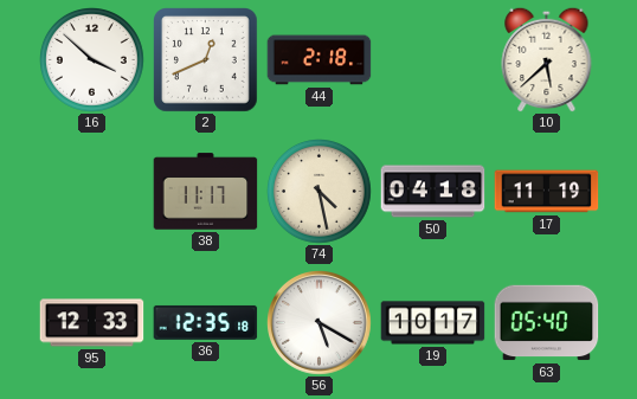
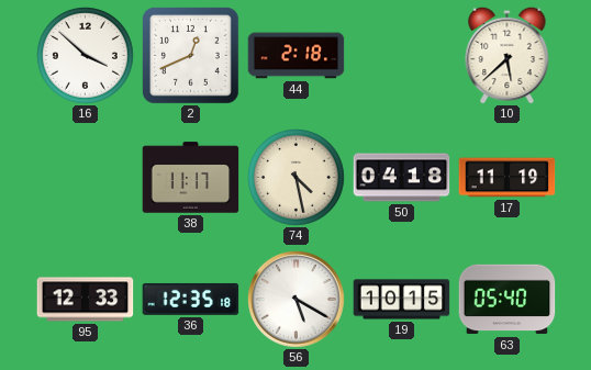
19: 10:17 -> 10:15 (402, 300)
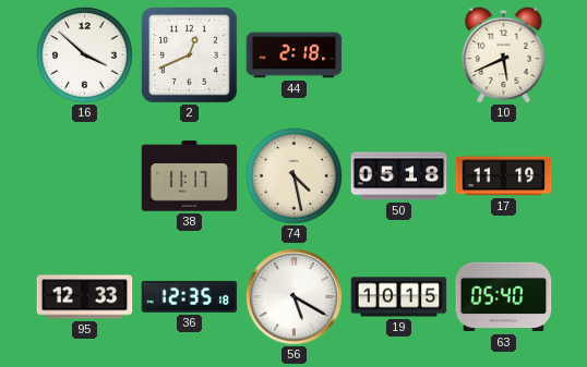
10: 5:38 -> 5:41 (504, 54)
50: 04:18 -> 05:18 (399, 176)
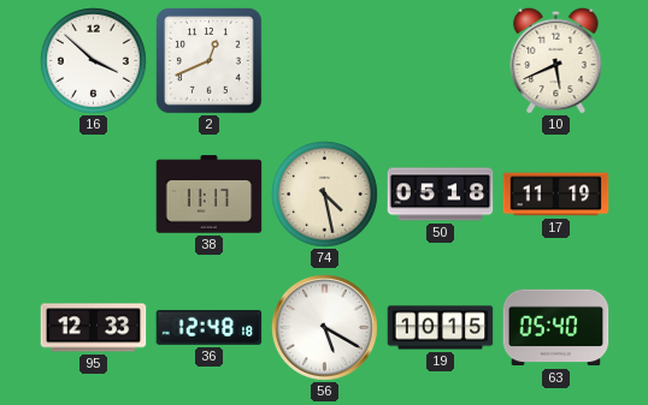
44: 2:18 -> none (295, 56)
36: 12:35 -> 12:48 (210, 327)
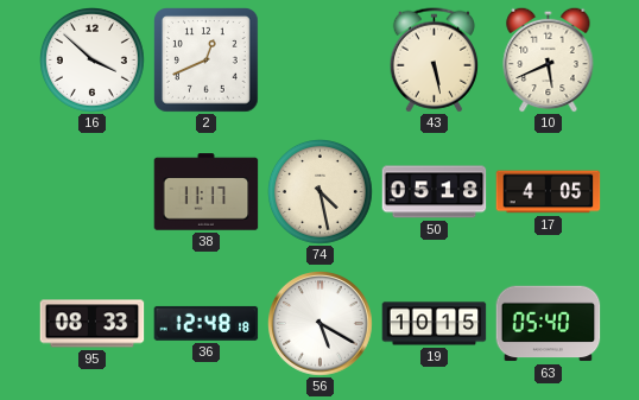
43: none -> 5:28 (434, 61)
17: 11:19 -> 4:05 (549, 192)
95: 12:33 -> 08:33 (93, 324)
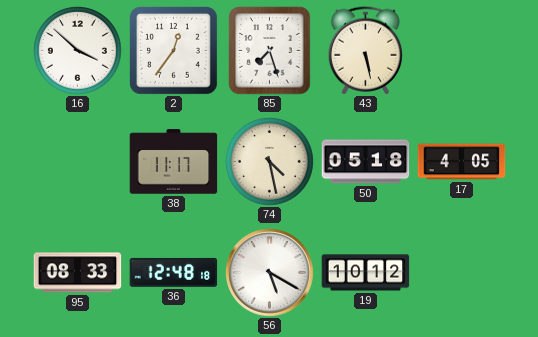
2: 12:41 -> 12:36 (174, 51)
85: none -> 7:27 (270, 51)
10: 5:41 -> none (549, 59)
19: 10:15 -> 10:12 (366, 273)
63: 05:40 -> none (549, 324)
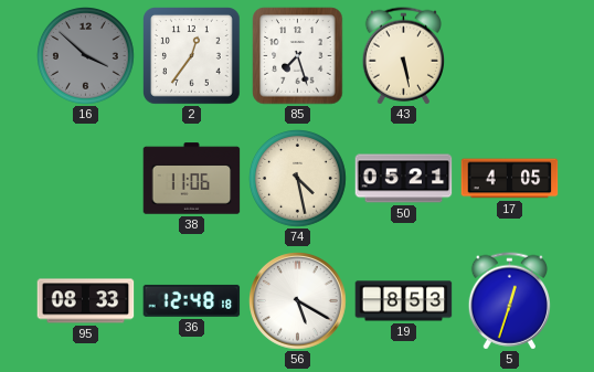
16 dial: white -> grey (86, 56)
38: 11:17 -> 11:06 (192, 179)
50: 05:18 -> 05:21 (404, 179)
19: 10:12 -> 8:53 (404, 301)
5: none -> 12:33 (509, 301)
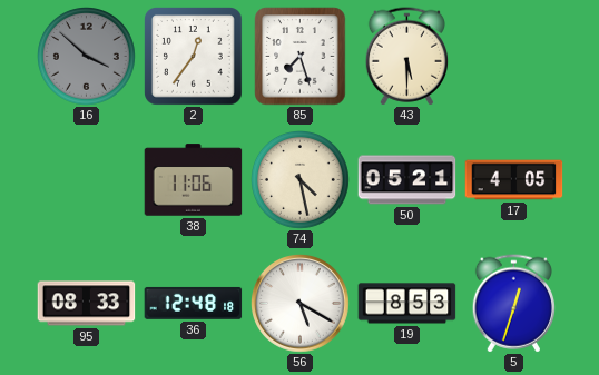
43: 5:28 -> 5:30 (406, 57)
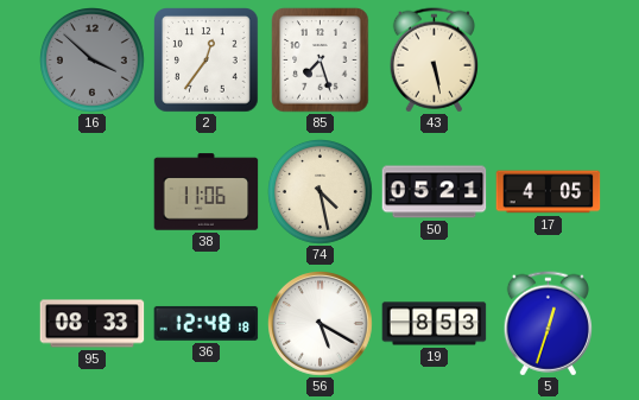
43: 5:30 -> 5:28 (434, 61)
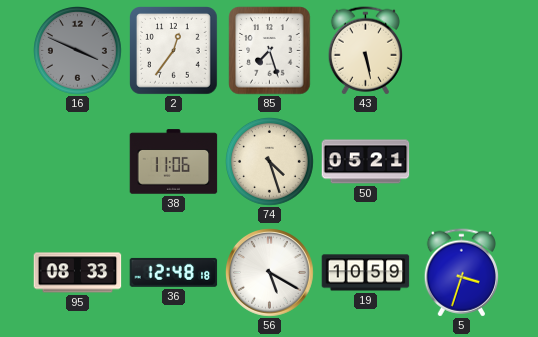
16: 3:52 -> 3:49 (78, 51)
74: 4:28 -> 4:27 (270, 162)
17: 4:05 -> none (549, 192)
19: 8:53 -> 10:59 (366, 273)
5: 12:33 -> 3:33 (461, 273)
